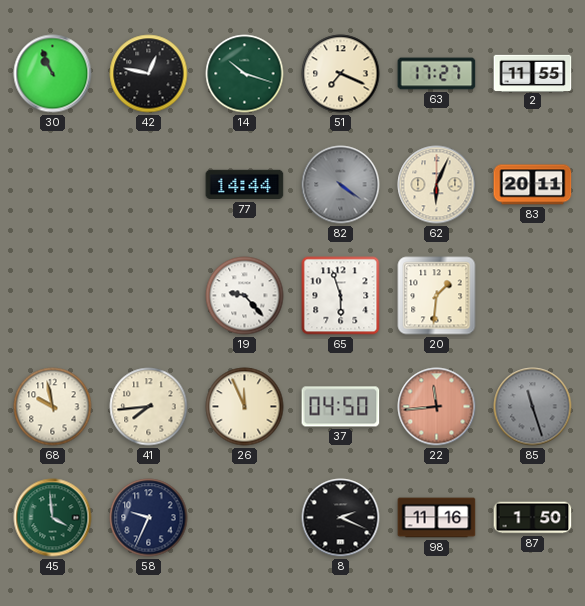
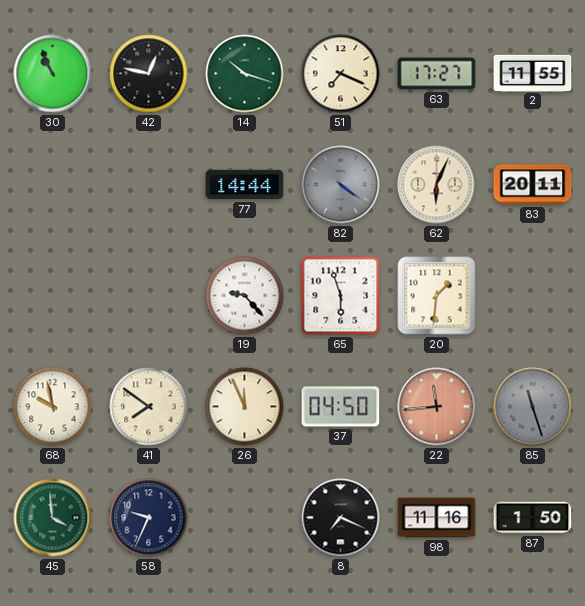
41: 7:44 -> 7:51 (149, 407)
8: 2:19 -> 7:19 (341, 518)
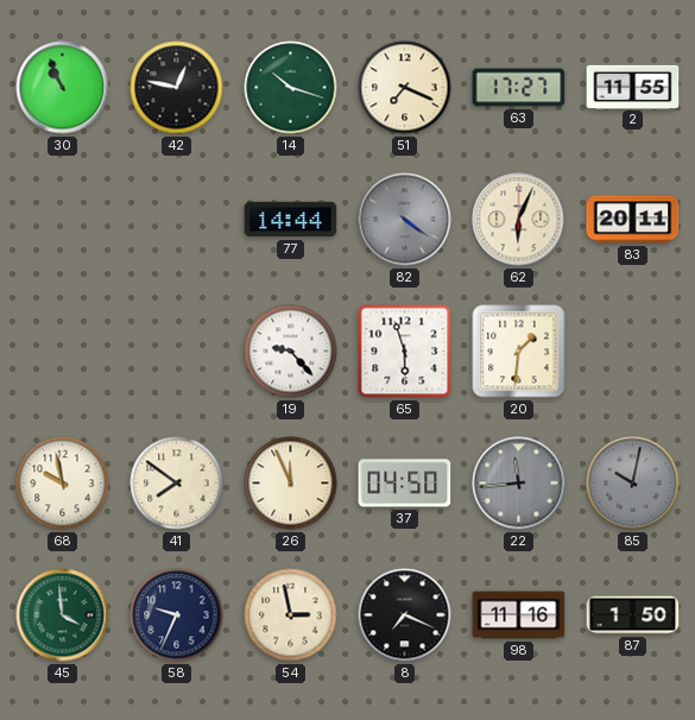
22 dial: salmon -> grey (519, 484)
85: 11:27 -> 10:02 (633, 484)
54: none -> 2:58 (291, 615)
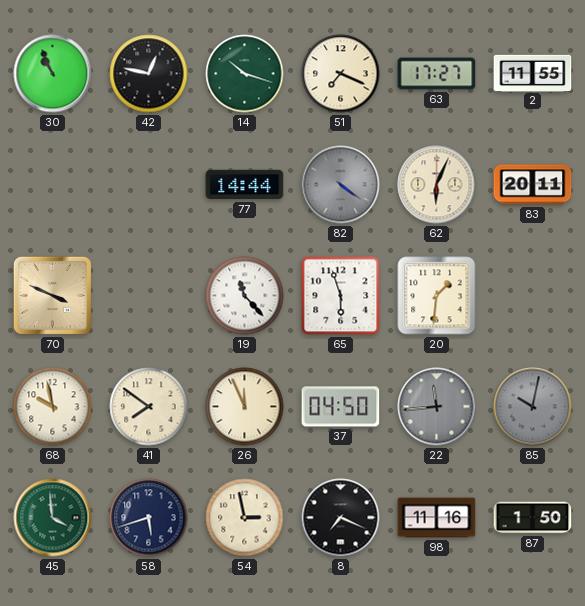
70: none -> 3:49 (52, 295)
19: 9:23 -> 11:23 (245, 296)
58: 9:34 -> 5:42 (149, 518)
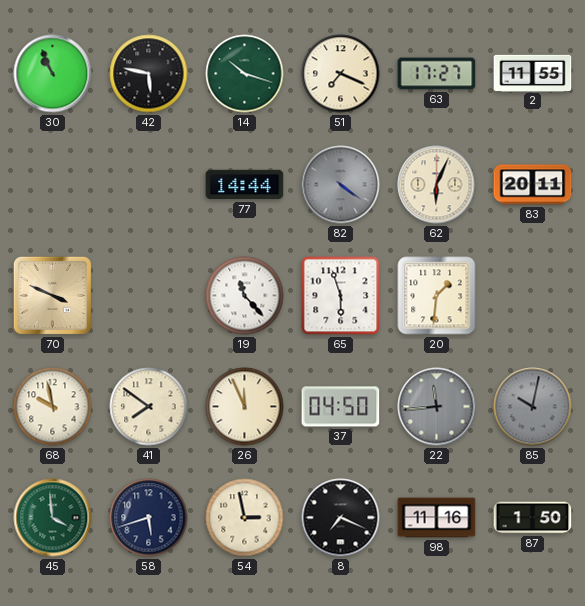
42: 12:47 -> 5:47 (149, 74)
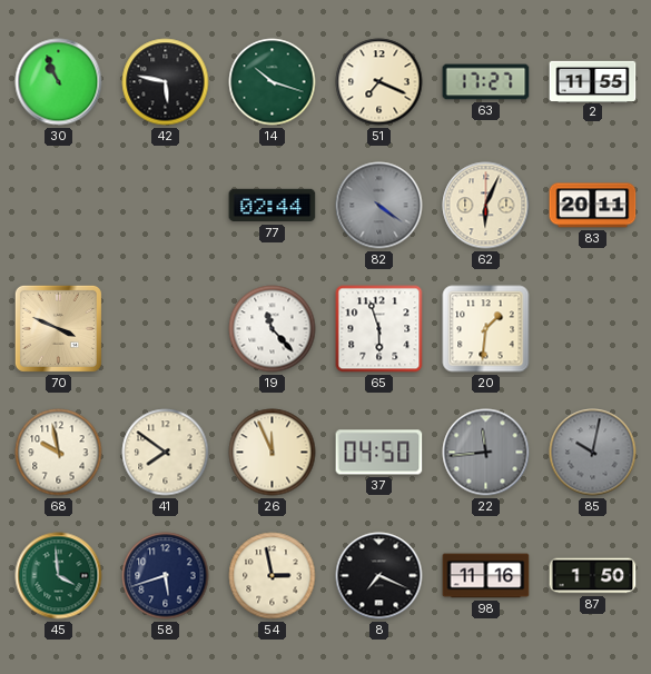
77: 14:44 -> 02:44 (273, 206)
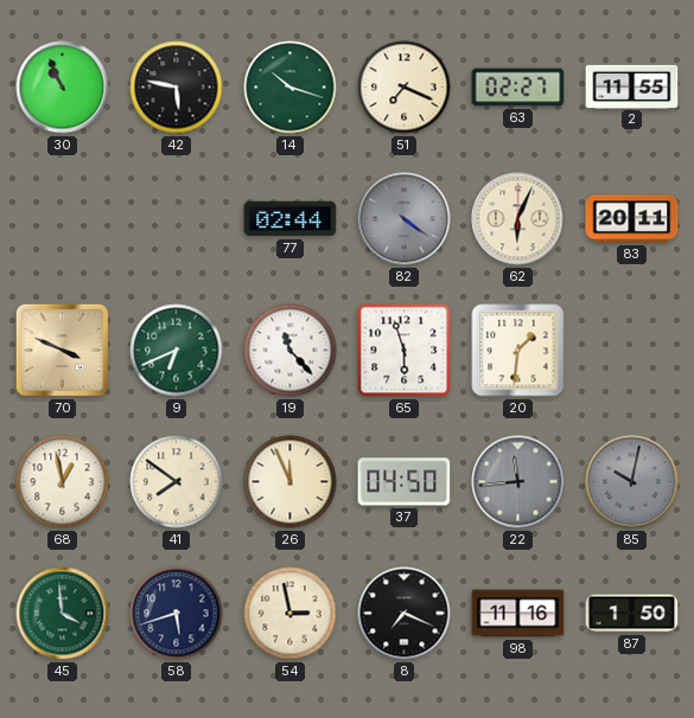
63: 17:27 -> 02:27 (518, 88)
9: none -> 6:41 (177, 351)
68: 9:58 -> 12:58 (63, 482)
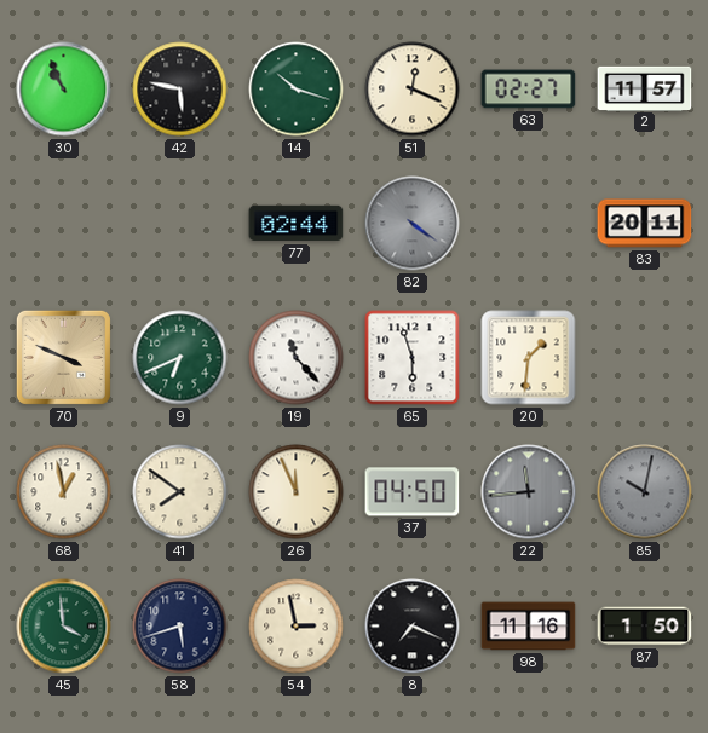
51: 7:19 -> 12:19 (413, 90)
2: 11:55 -> 11:57 (645, 88)
62: 6:04 -> none (518, 219)
